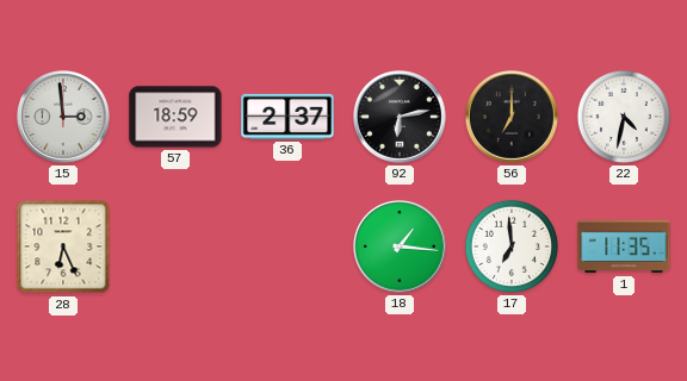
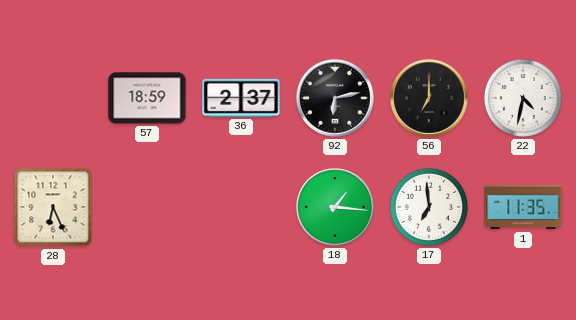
15: 2:59 -> none (64, 118)
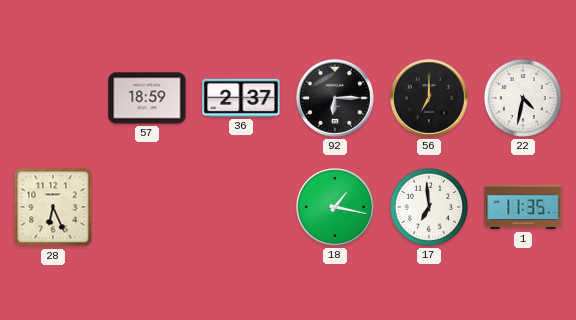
92: 6:13 -> 6:15 (336, 99)
18: 1:16 -> 1:17 (336, 208)
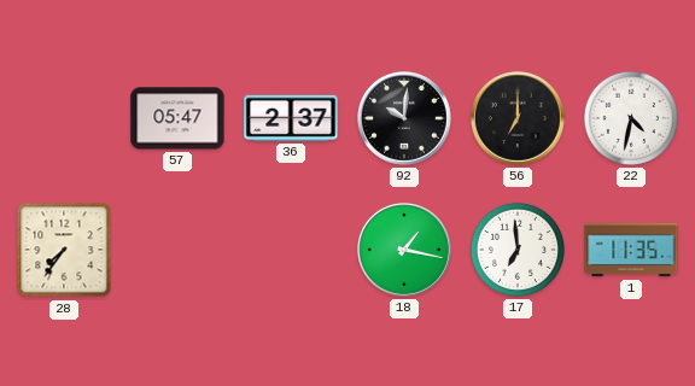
57: 18:59 -> 05:47 (177, 118)
92: 6:15 -> 10:01 (405, 119)
28: 6:26 -> 7:36 (64, 250)
